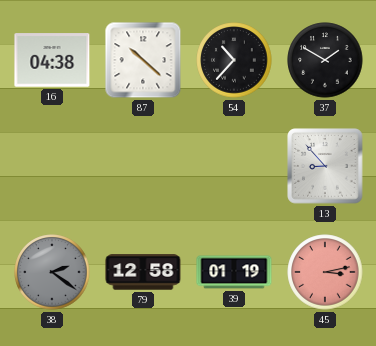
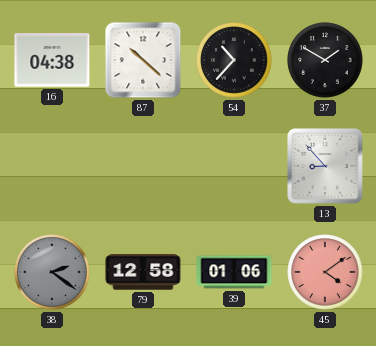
39: 01:19 -> 01:06 (234, 272)
45: 3:13 -> 4:09 (325, 272)
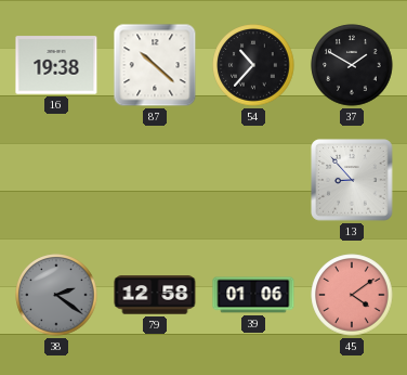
16: 04:38 -> 19:38 (56, 65)
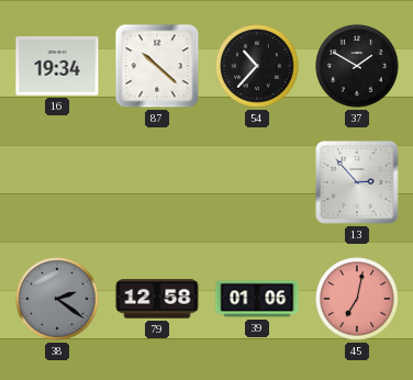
16: 19:38 -> 19:34 (57, 66)
13: 8:53 -> 2:53 (357, 182)
45: 4:09 -> 7:02 (357, 299)
